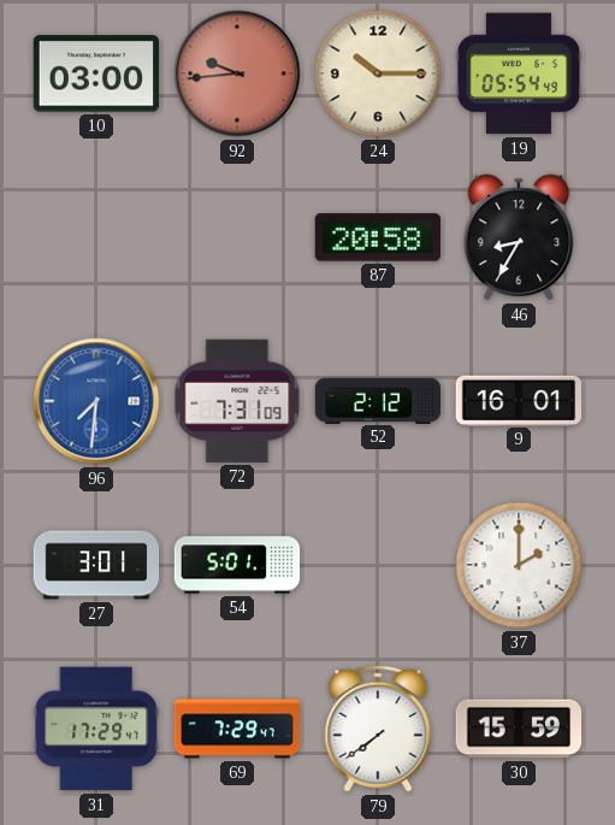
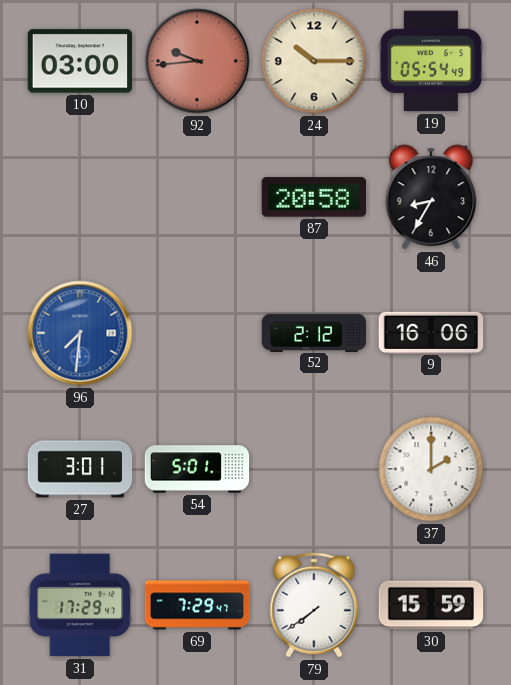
72: 7:31 -> none (237, 401)
9: 16:01 -> 16:06 (431, 332)
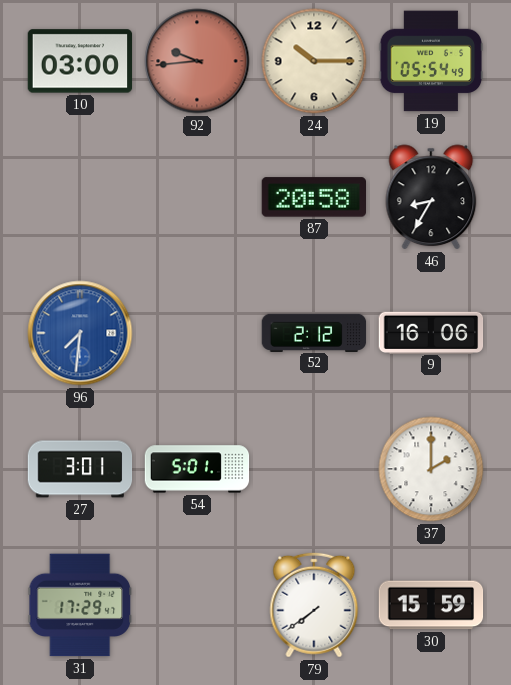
69: 7:29 -> none (197, 605)
